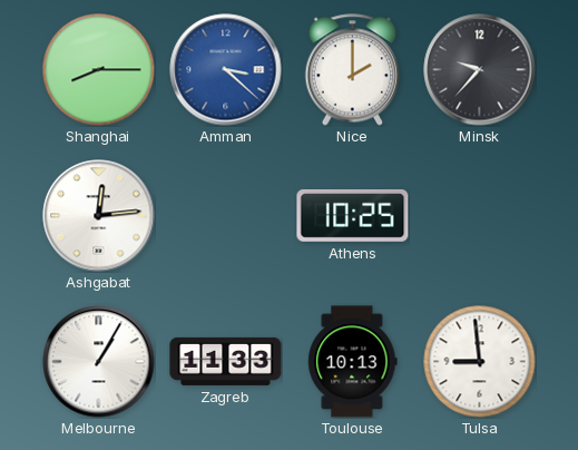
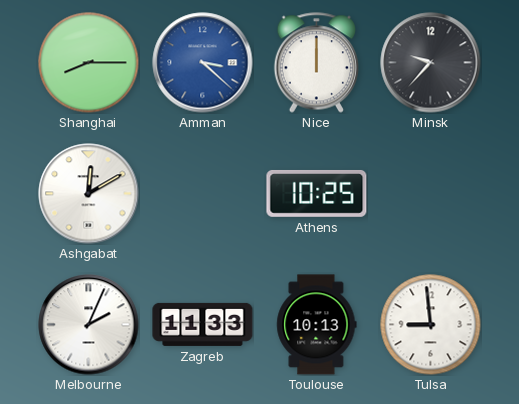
Nice: 2:00 -> 12:00 (316, 63)
Ashgabat: 12:14 -> 12:10 (89, 194)
Melbourne: 1:05 -> 2:04 (89, 325)
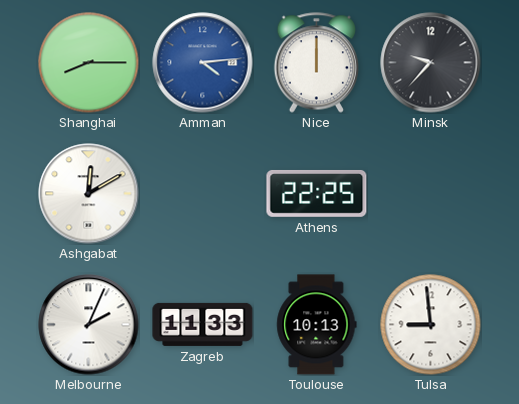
Amman: 3:22 -> 4:14 (203, 63)
Athens: 10:25 -> 22:25 (317, 193)
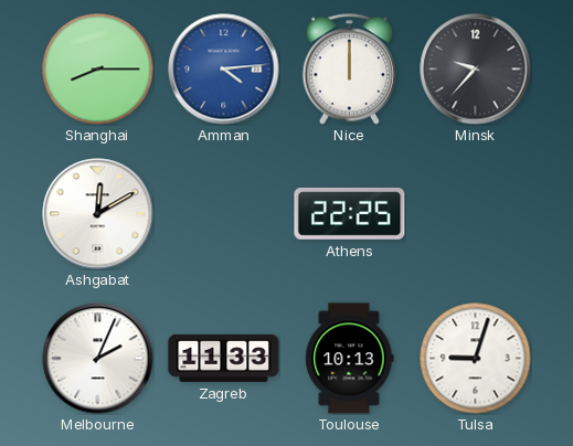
Tulsa: 8:59 -> 9:03 (476, 359)
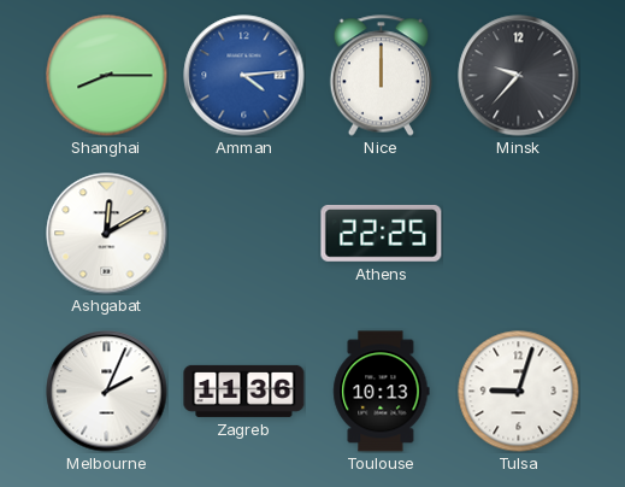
Zagreb: 11:33 -> 11:36 (244, 391)
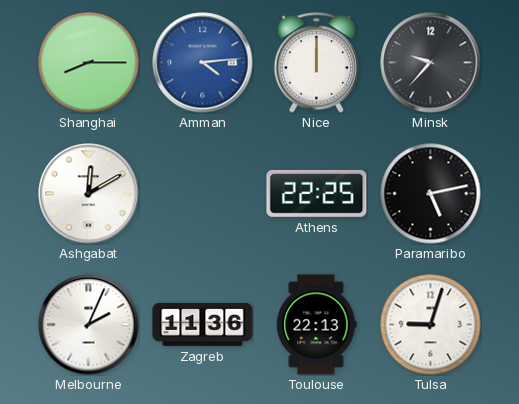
Paramaribo: none -> 5:13 (431, 194)
Toulouse: 10:13 -> 22:13 (317, 325)
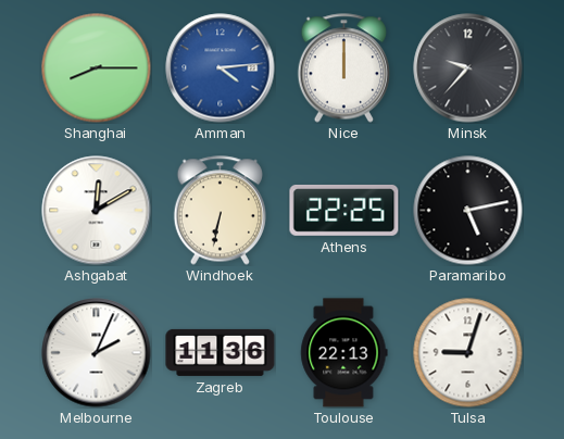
Windhoek: none -> 6:32 (220, 211)
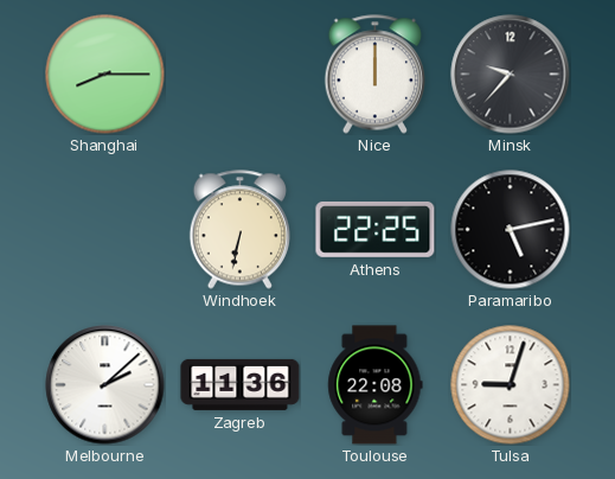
Amman: 4:14 -> none (221, 68)
Ashgabat: 12:10 -> none (97, 211)
Melbourne: 2:04 -> 2:08 (105, 385)
Toulouse: 22:13 -> 22:08 (376, 385)
